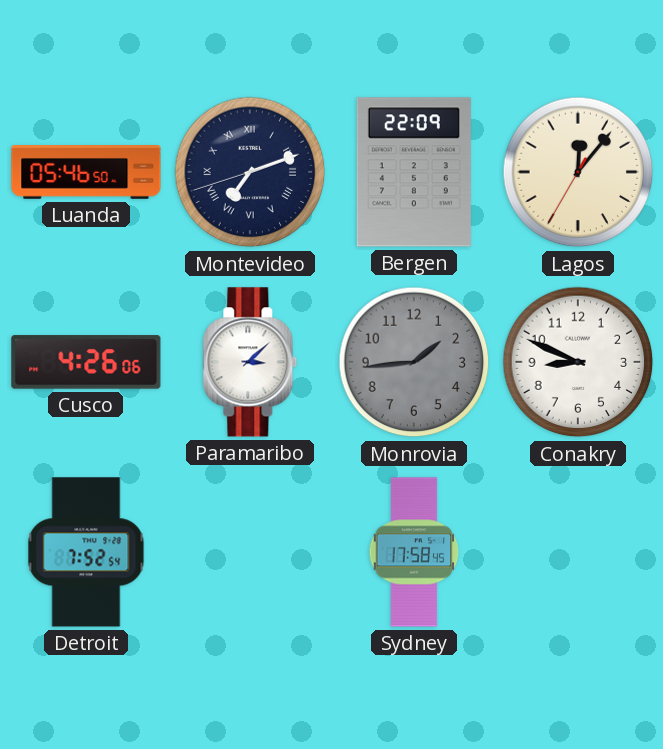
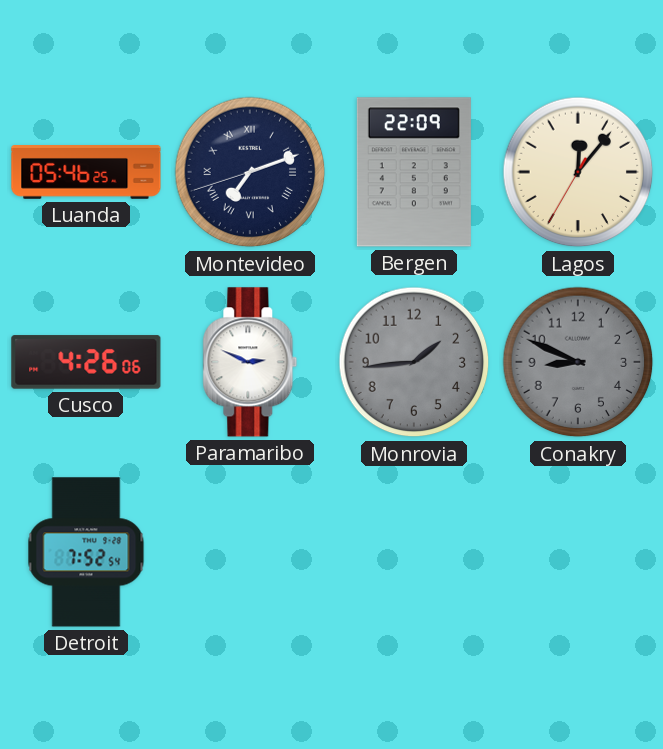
Luanda: 05:46:50 -> 05:46:25 (86, 173)
Paramaribo: 3:08 -> 2:49 (250, 362)
Conakry dial: white -> grey (578, 362)
Sydney: 17:58 -> none (414, 552)
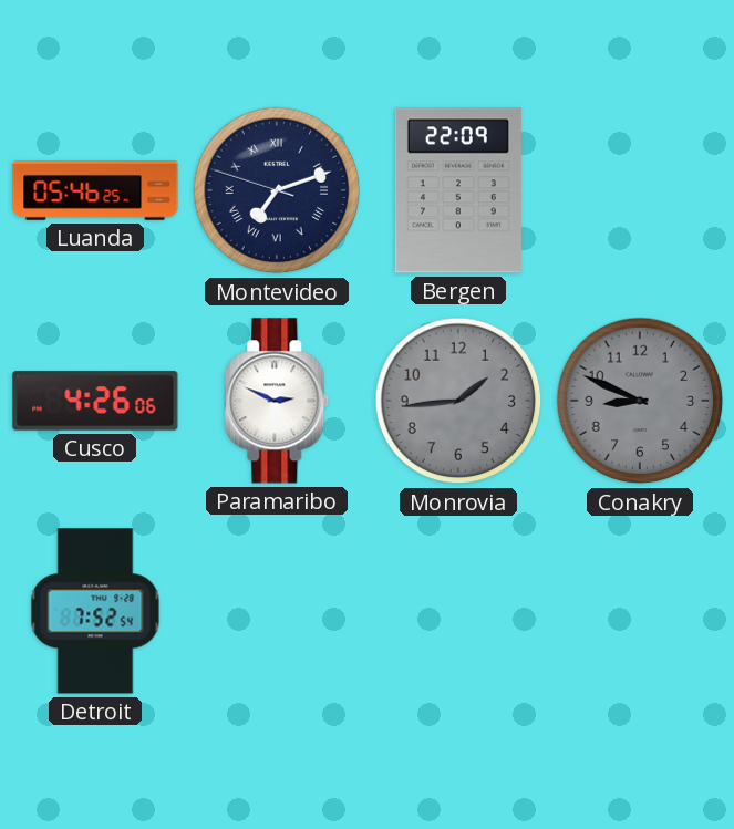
Montevideo: 7:11:42 -> 7:11:48 (277, 190)
Lagos: 12:06 -> none (578, 172)
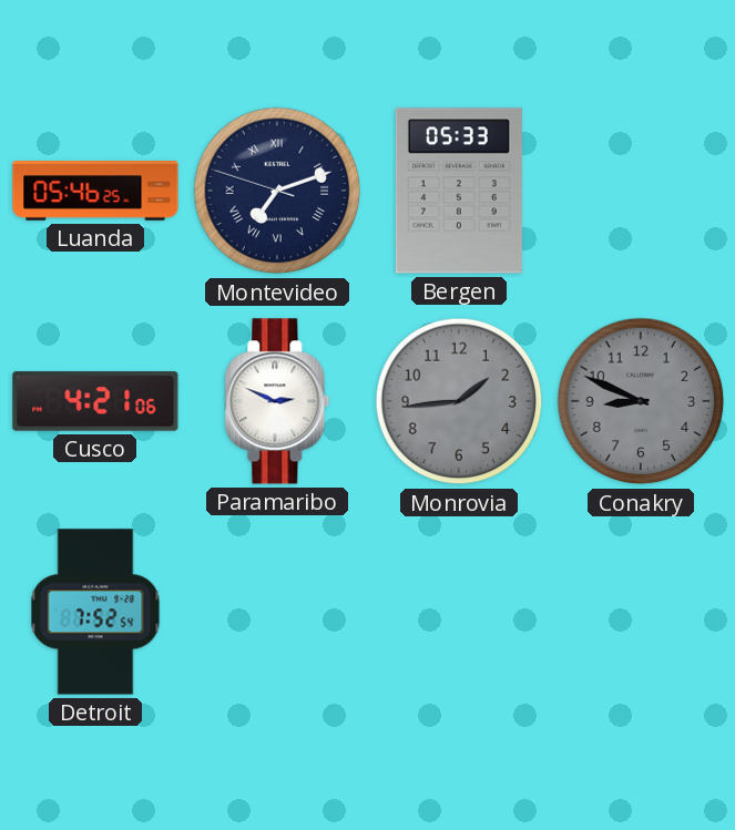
Bergen: 22:09 -> 05:33 (459, 191)
Cusco: 4:26 -> 4:21 (95, 401)
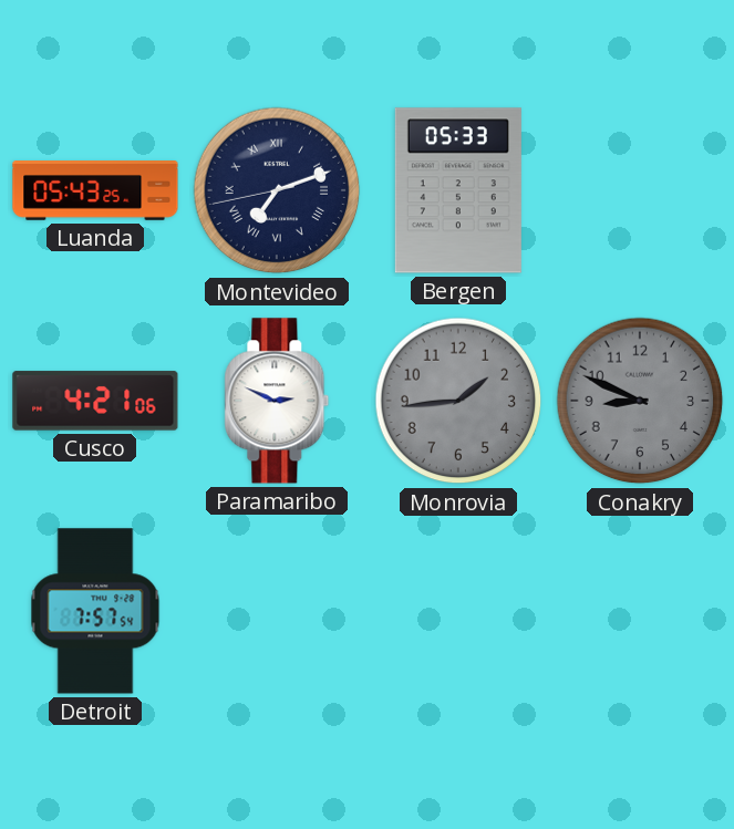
Luanda: 05:46 -> 05:43 (95, 191)
Montevideo: 7:11:48 -> 7:11:43 (277, 190)
Detroit: 7:52 -> 7:57 (95, 611)
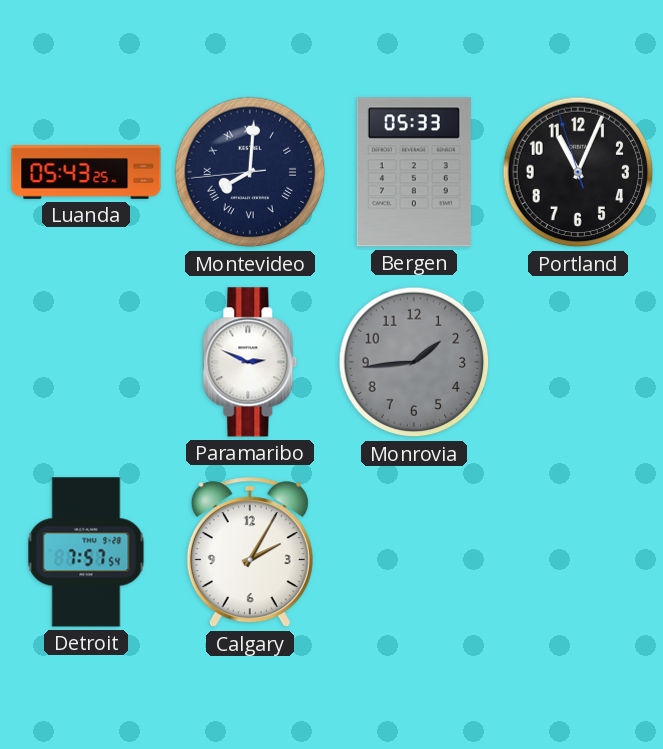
Montevideo: 7:11 -> 8:00 (250, 172)
Portland: none -> 11:03 (578, 172)
Cusco: 4:21 -> none (95, 401)
Conakry: 8:49 -> none (640, 401)
Calgary: none -> 2:05 (250, 553)
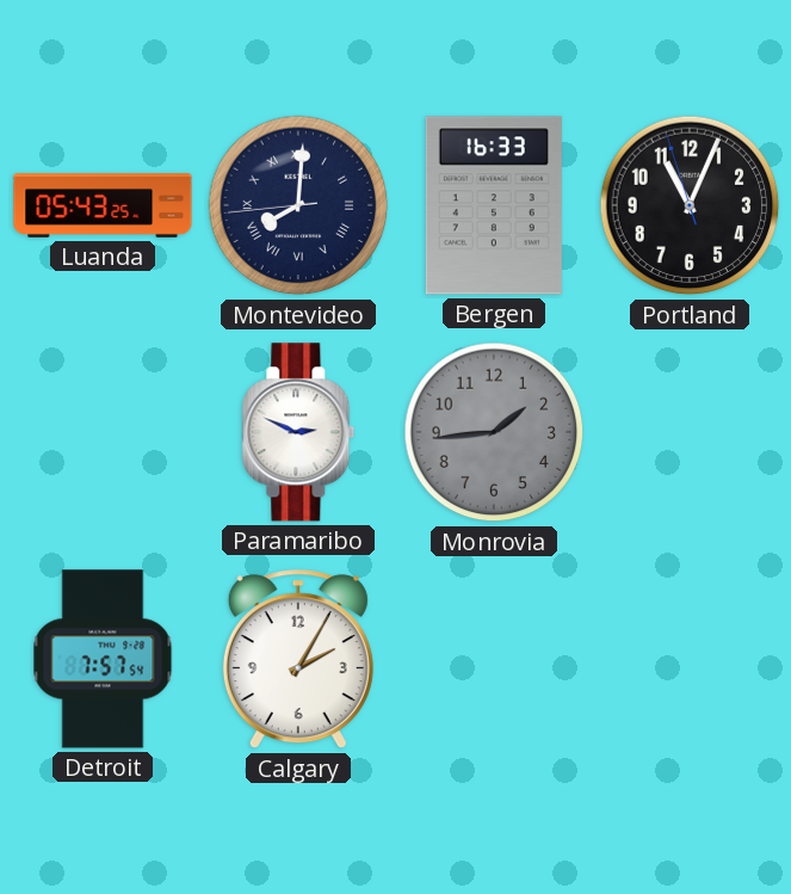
Bergen: 05:33 -> 16:33 (494, 205)
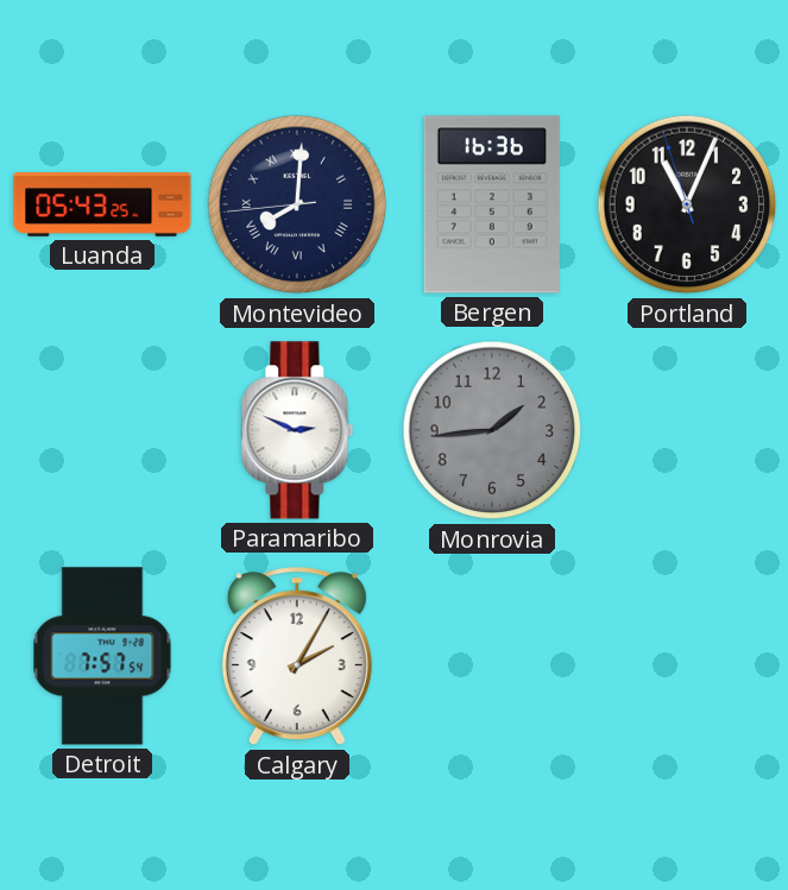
Bergen: 16:33 -> 16:36 (492, 204)
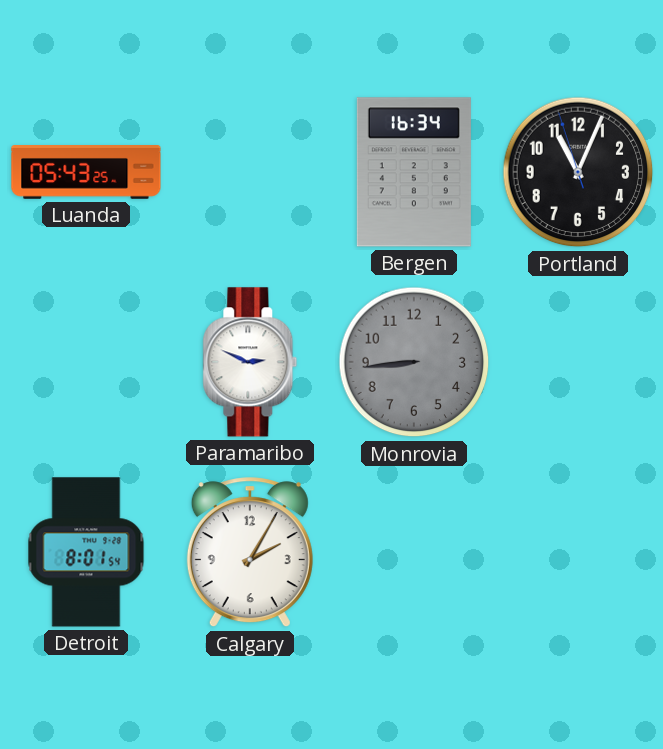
Montevideo: 8:00 -> none (297, 204)
Bergen: 16:36 -> 16:34 (414, 172)
Monrovia: 1:44 -> 8:44 (414, 362)
Detroit: 7:57 -> 8:01 (86, 552)
